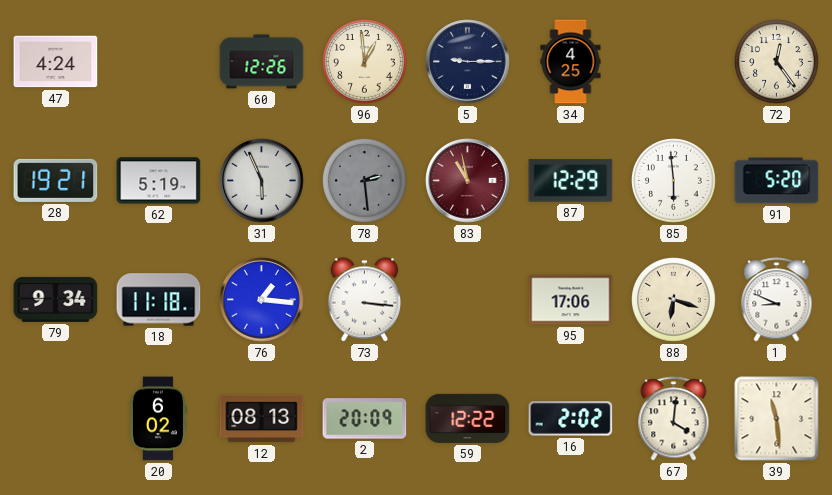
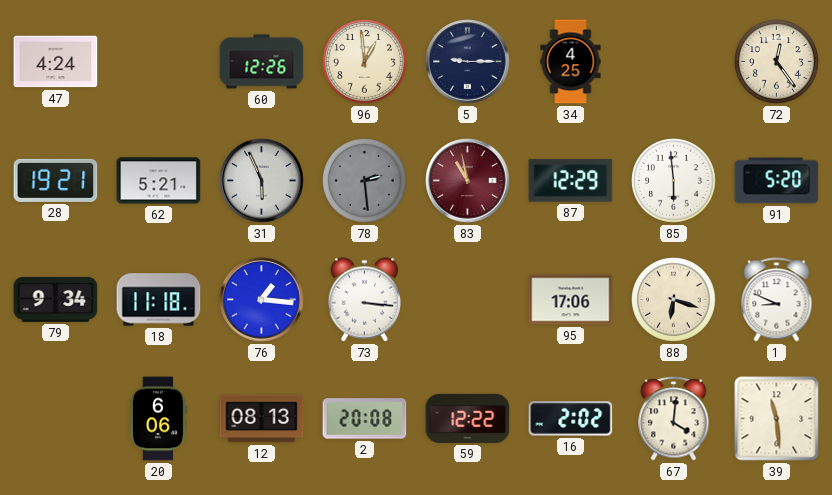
62: 5:19 -> 5:21 (159, 181)
20: 6:02 -> 6:06 (158, 419)
2: 20:09 -> 20:08 (365, 419)
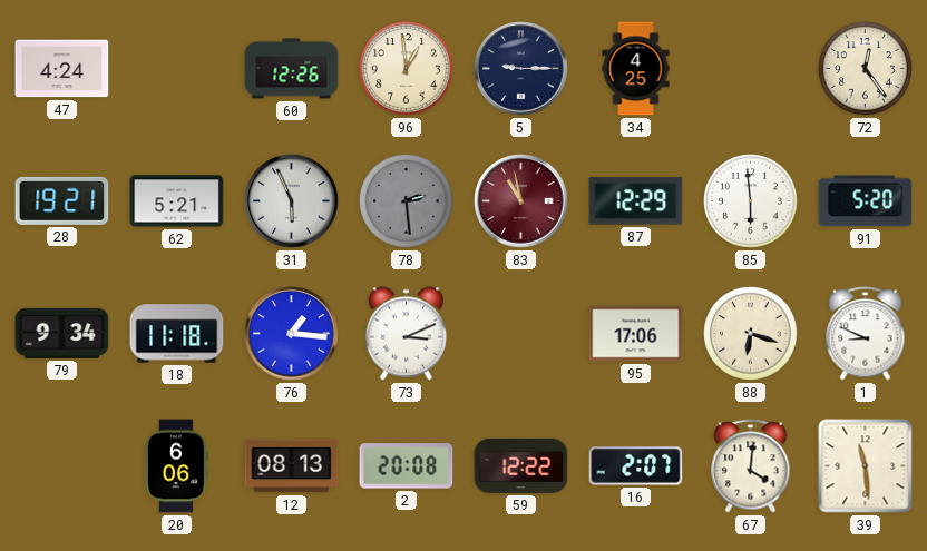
73: 3:16 -> 3:11 (407, 334)
16: 2:02 -> 2:07 (636, 466)
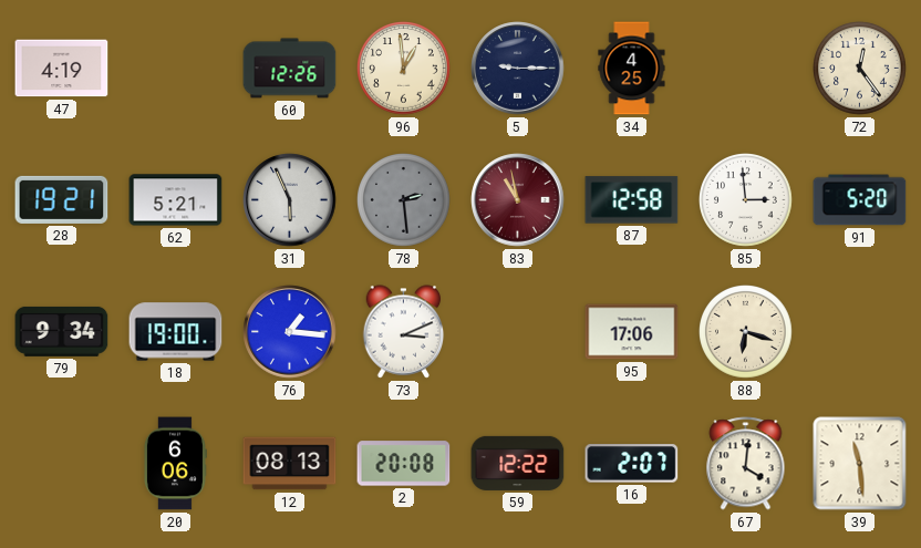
47: 4:24 -> 4:19 (62, 69)
87: 12:29 -> 12:58 (632, 200)
85: 5:59 -> 2:59 (746, 200)
18: 11:18 -> 19:00 (176, 332)
1: 8:49 -> none (866, 334)
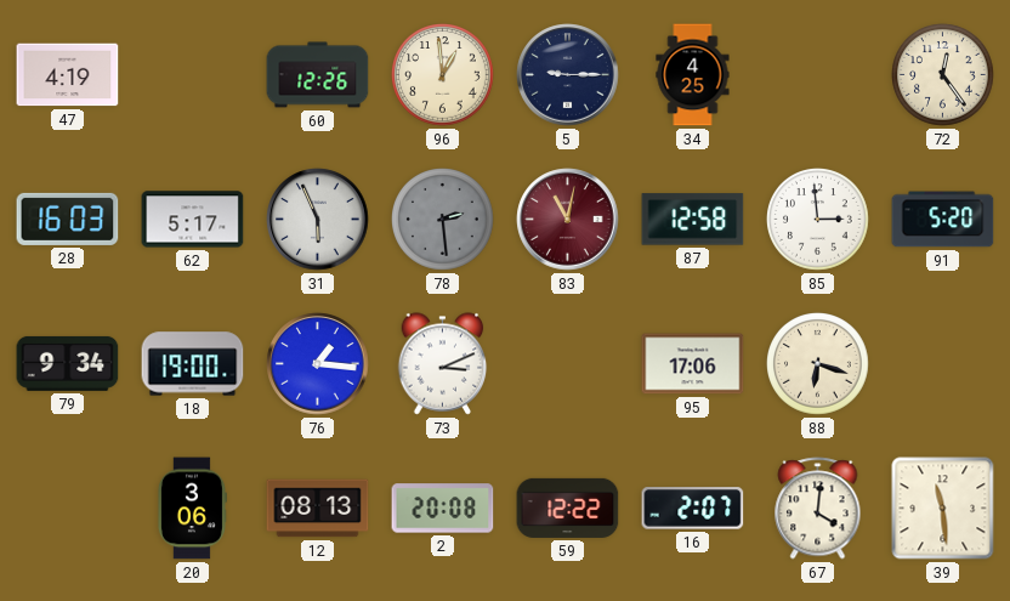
28: 19:21 -> 16:03 (68, 219)
62: 5:21 -> 5:17 (193, 220)
83: 10:58 -> 11:02 (568, 220)
20: 6:06 -> 3:06 (192, 509)
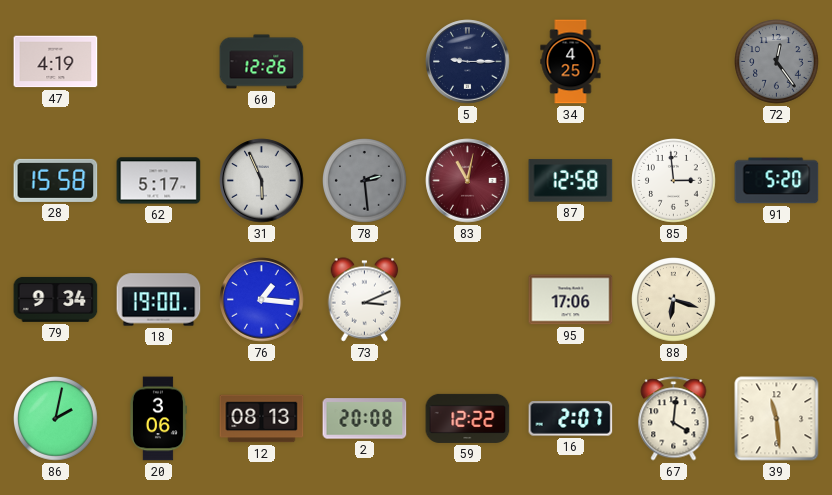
96: 12:59 -> none (443, 75)
72 dial: cream -> grey (777, 62)
28: 16:03 -> 15:58 (56, 180)
86: none -> 2:02 (56, 419)
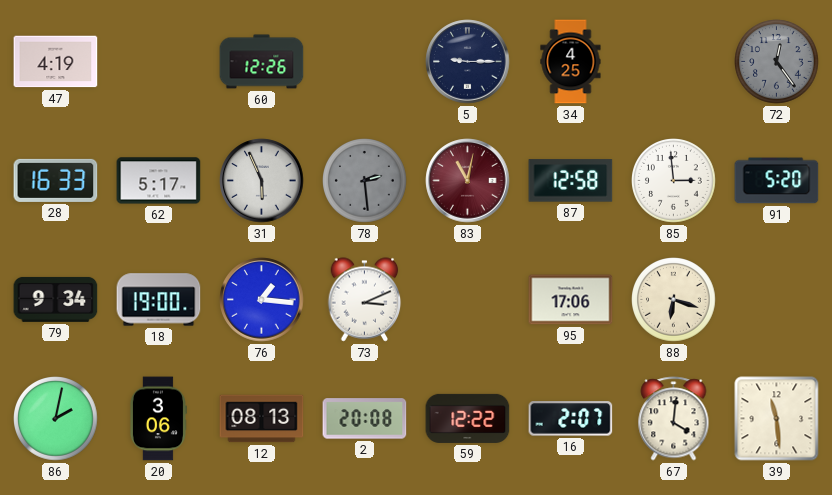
28: 15:58 -> 16:33 (56, 180)
